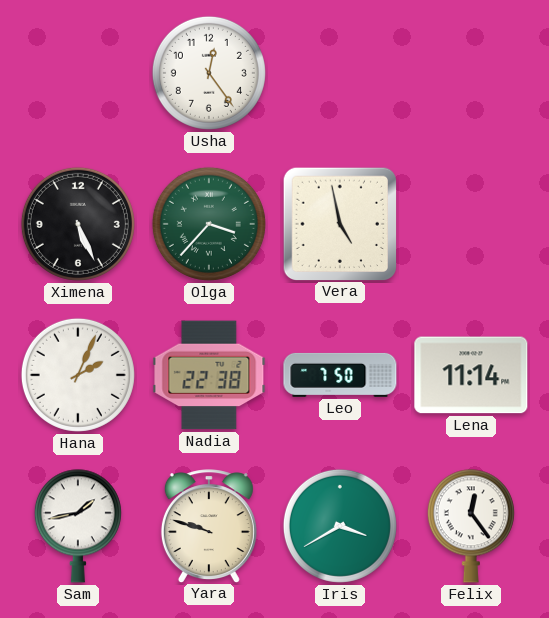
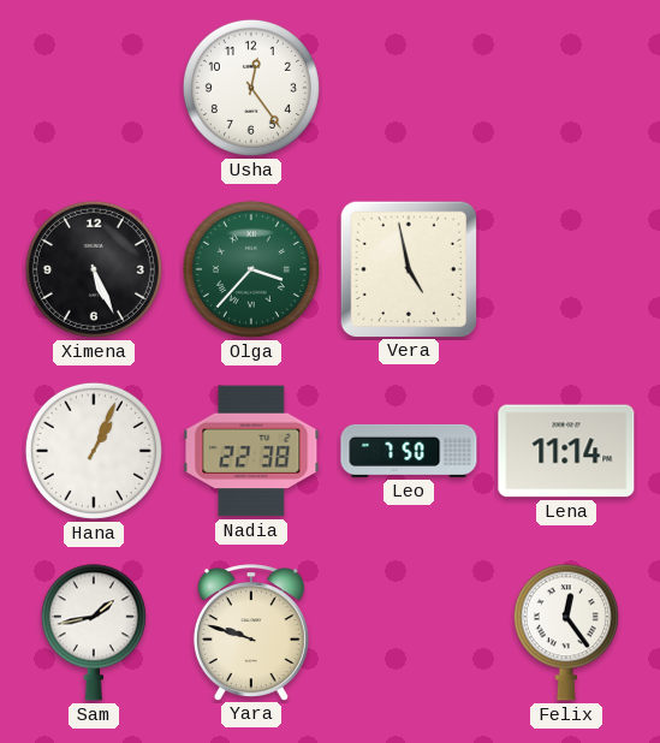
Hana: 2:04 -> 1:04 (94, 451)
Iris: 3:40 -> none (340, 526)
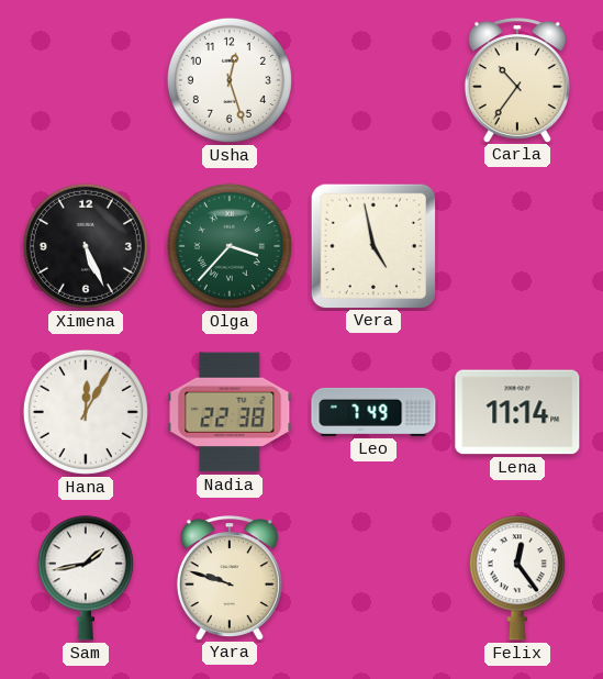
Usha: 12:24 -> 12:27 (230, 80)
Carla: none -> 10:36 (517, 80)
Hana: 1:04 -> 12:05 (86, 412)
Leo: 7:50 -> 7:49 (373, 412)
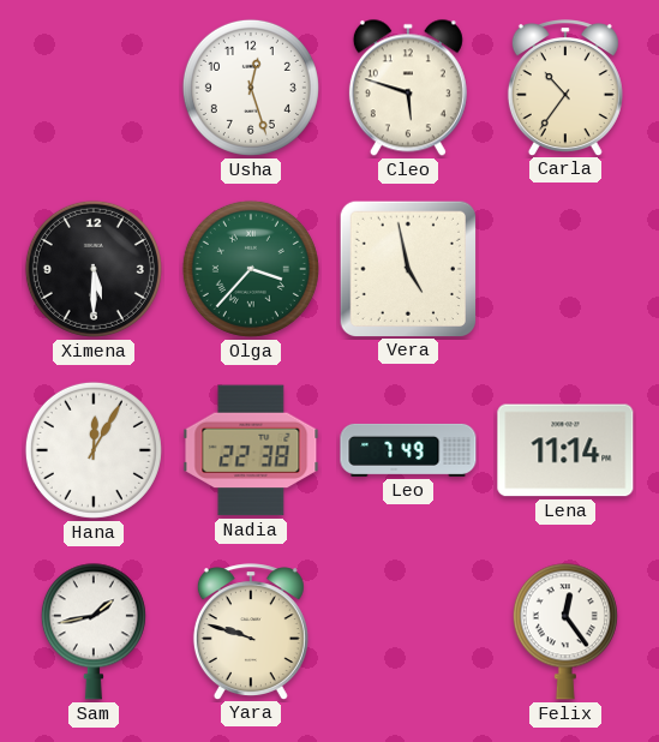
Cleo: none -> 5:48 (408, 88)
Ximena: 5:26 -> 5:30 (94, 269)
